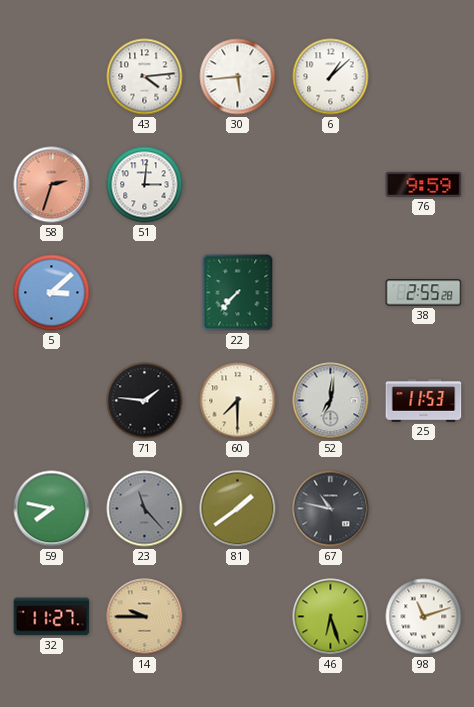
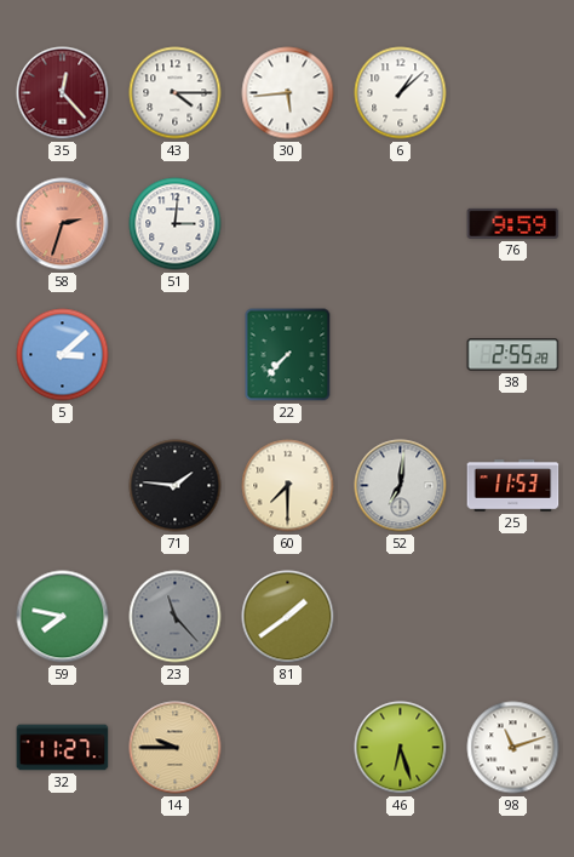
35: none -> 12:23 (63, 93)
43: 4:14 -> 4:15 (176, 93)
67: 10:47 -> none (331, 509)
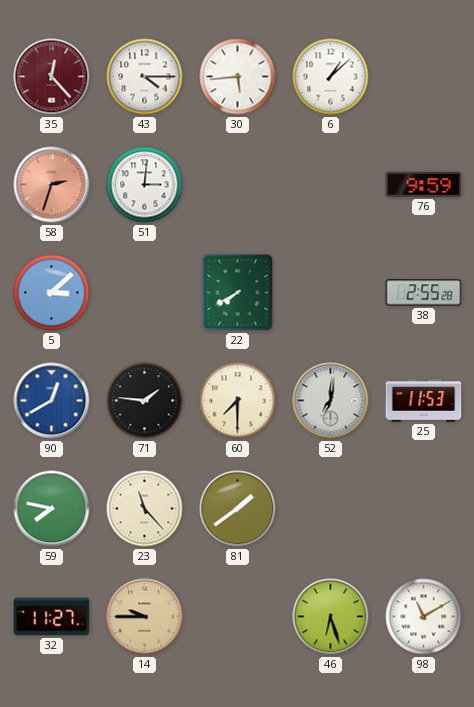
22: 7:37 -> 7:40 (238, 293)
90: none -> 12:40 (52, 401)
23 dial: grey -> cream (145, 509)
98: 11:12 -> 11:10 (424, 617)
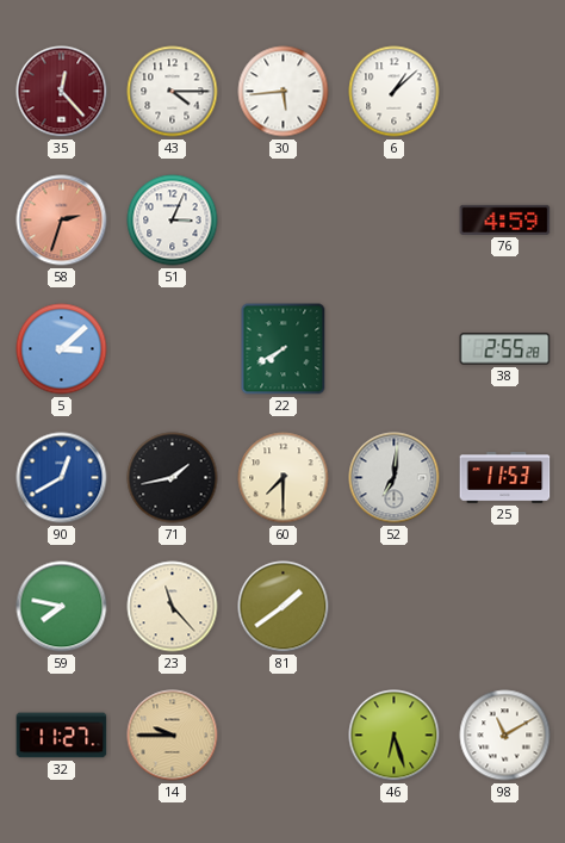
51: 3:01 -> 3:04 (173, 221)
76: 9:59 -> 4:59 (505, 219)
71: 1:46 -> 1:43 (173, 478)
